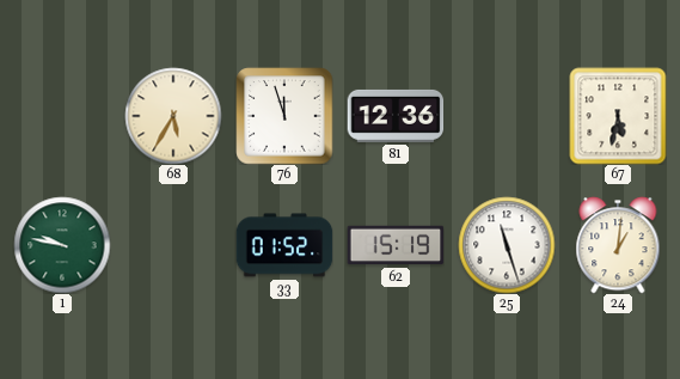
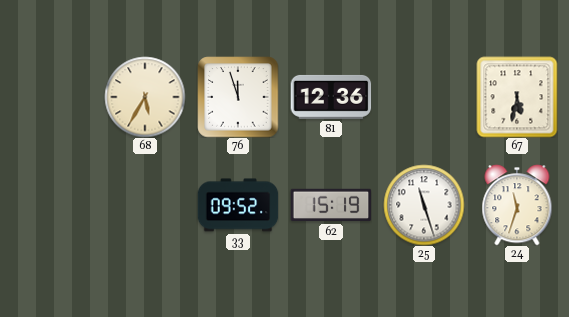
1: 9:47 -> none (62, 245)
33: 01:52 -> 09:52 (238, 205)
24: 1:01 -> 11:33 (517, 205)
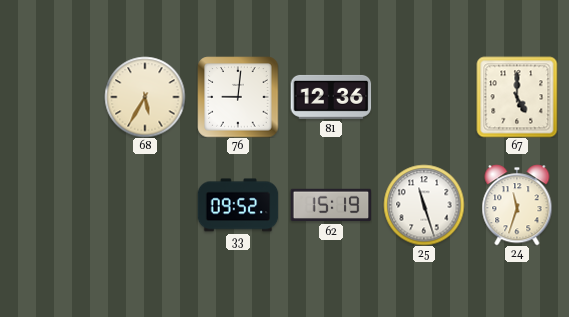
76: 11:57 -> 9:01 (238, 97)
67: 5:32 -> 5:00 (517, 97)
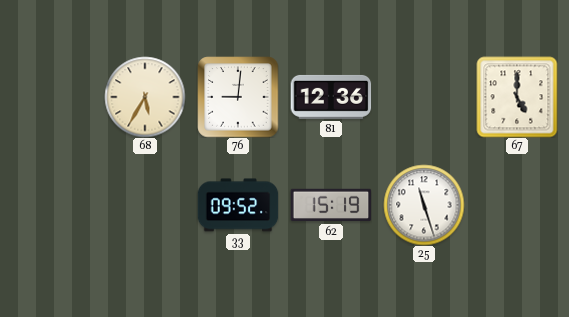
24: 11:33 -> none (517, 205)
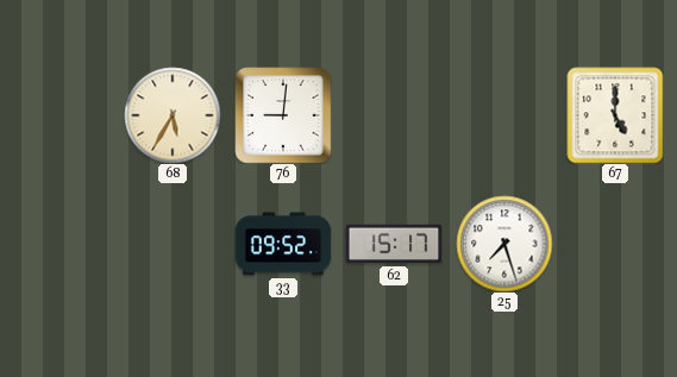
81: 12:36 -> none (331, 97)
62: 15:19 -> 15:17 (394, 244)
25: 11:27 -> 7:27 (504, 244)
